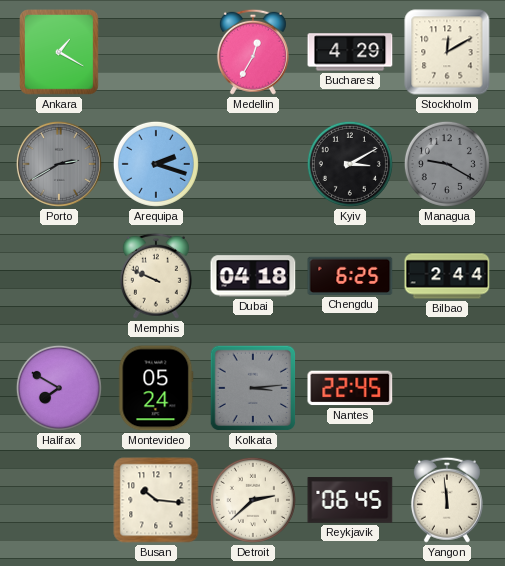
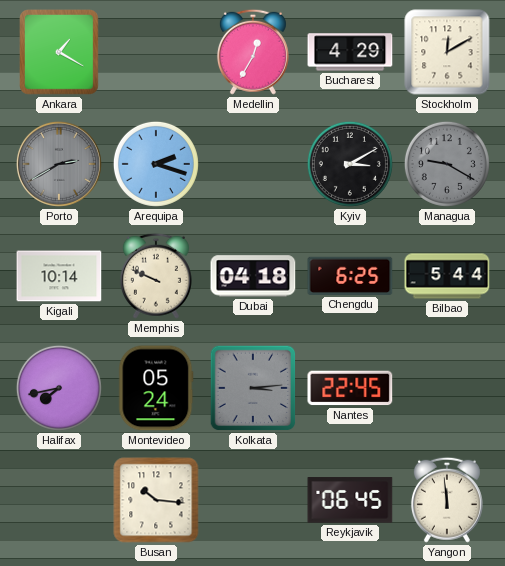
Kigali: none -> 10:14 (59, 276)
Bilbao: 2:44 -> 5:44 (447, 276)
Halifax: 7:50 -> 7:43 (59, 388)
Detroit: 2:38 -> none (253, 500)
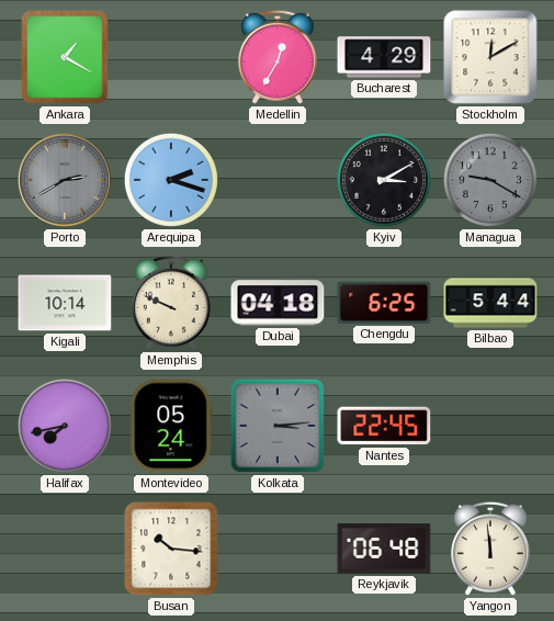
Reykjavik: 06:45 -> 06:48 (384, 549)
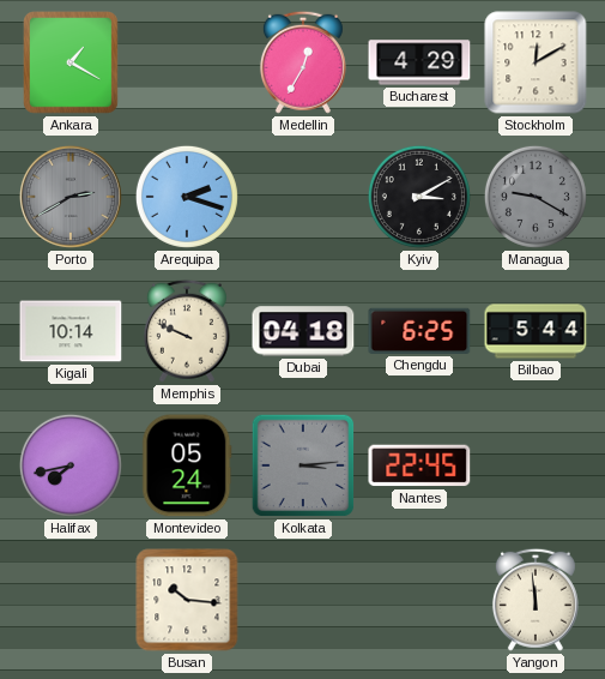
Reykjavik: 06:48 -> none (384, 549)
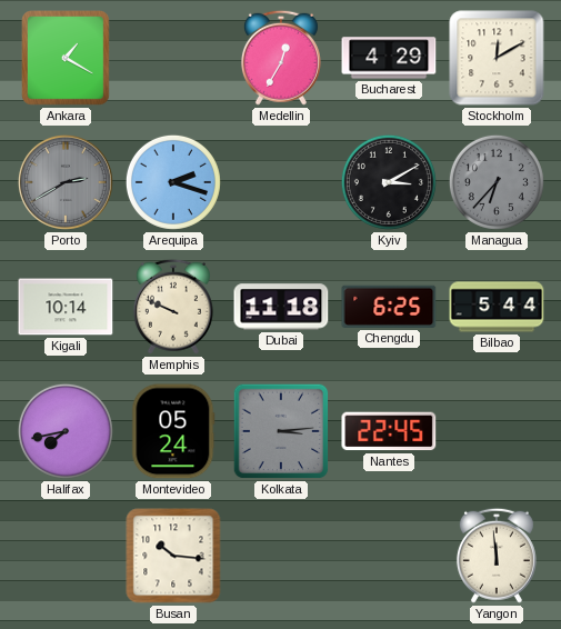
Managua: 9:20 -> 6:37 (497, 182)
Dubai: 04:18 -> 11:18 (281, 307)
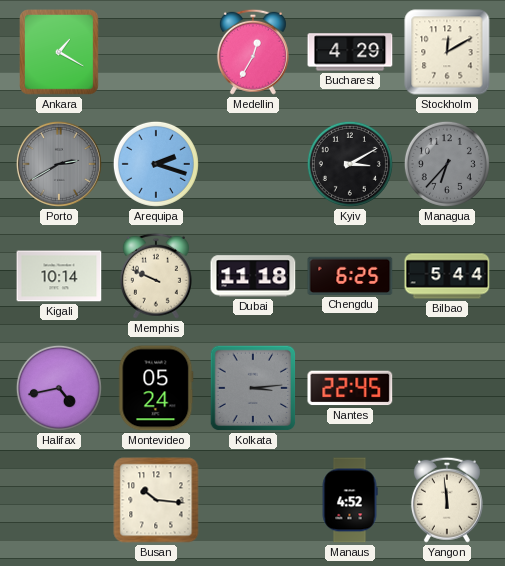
Halifax: 7:43 -> 4:43 (59, 388)
Manaus: none -> 4:52 (350, 500)
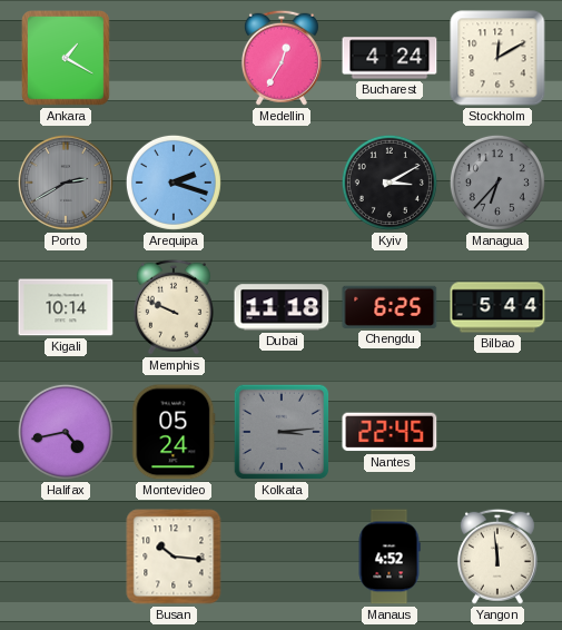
Bucharest: 4:29 -> 4:24 (390, 58)
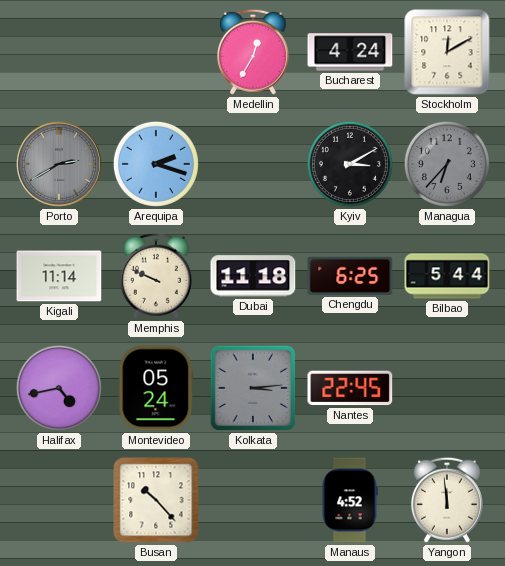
Ankara: 1:20 -> none (67, 59)
Kigali: 10:14 -> 11:14 (59, 276)
Busan: 10:16 -> 10:23 (156, 500)
